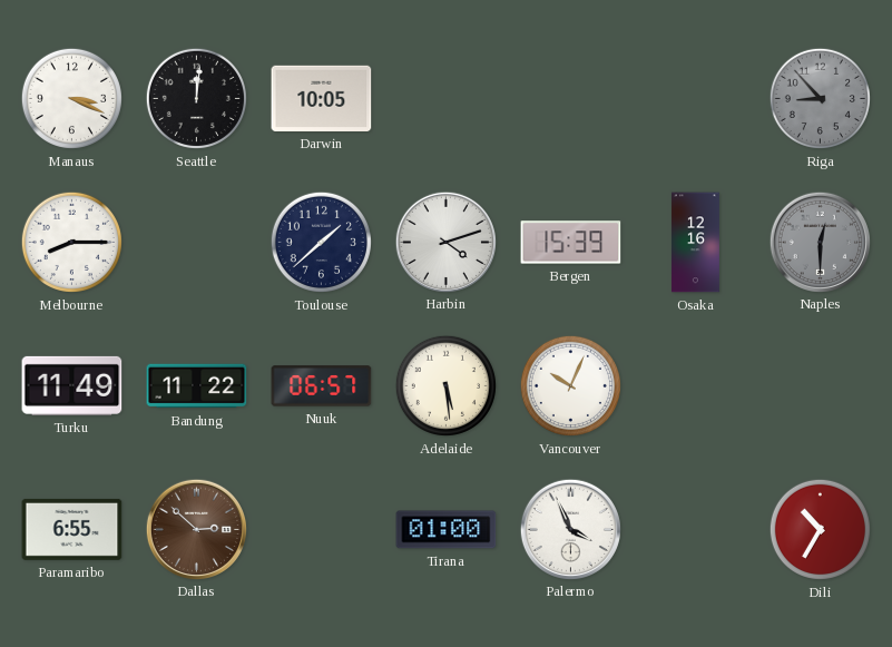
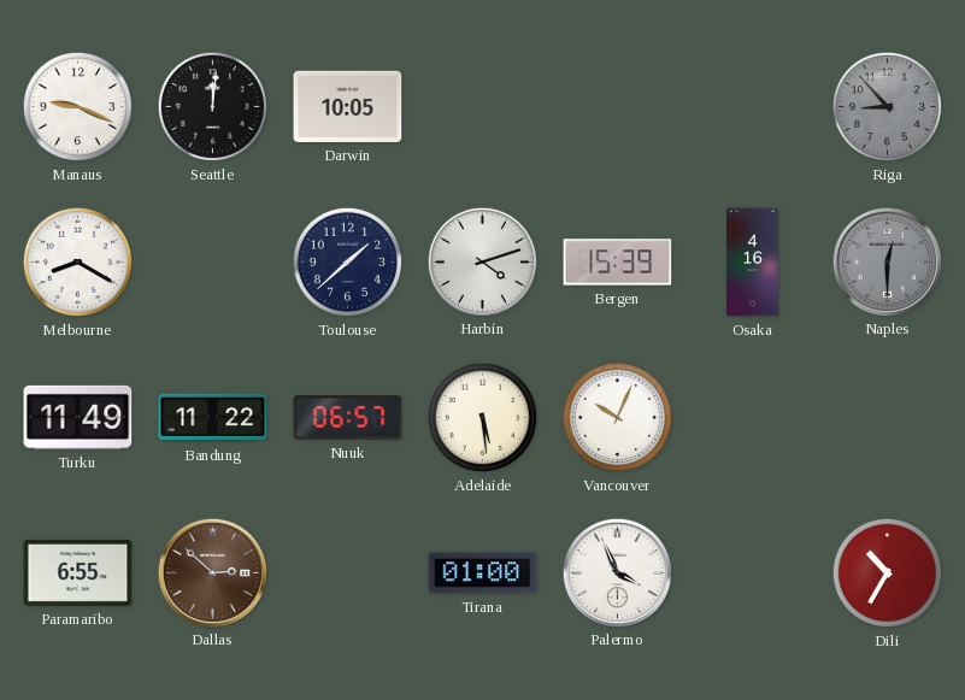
Manaus: 3:19 -> 9:19 (77, 106)
Melbourne: 8:15 -> 8:20 (77, 261)
Osaka: 12:16 -> 4:16 (752, 263)
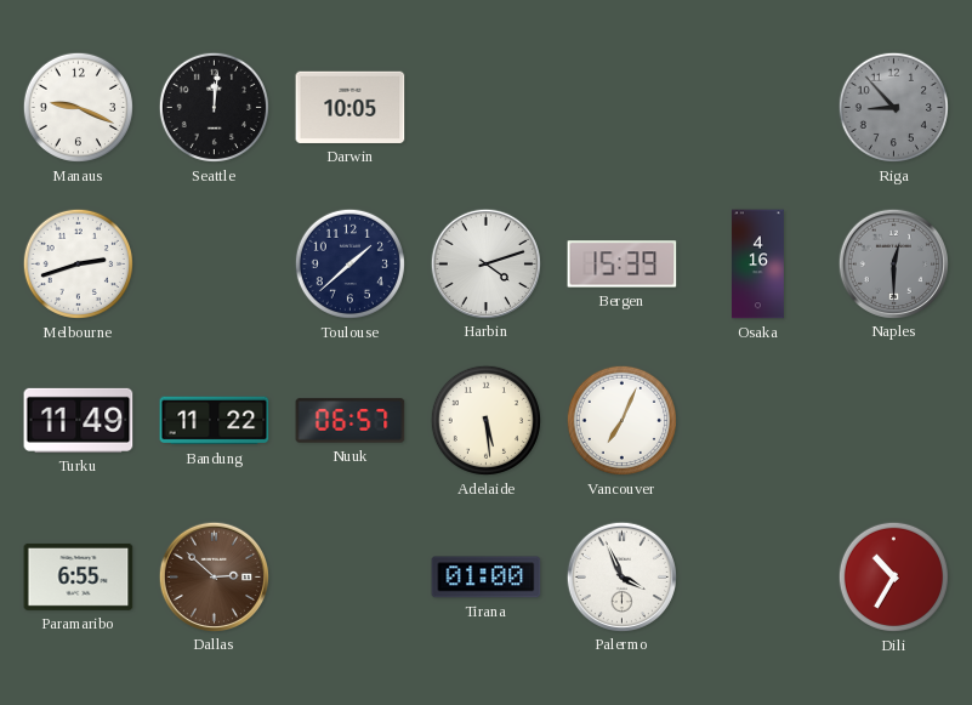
Melbourne: 8:20 -> 2:42 (78, 263)
Vancouver: 10:04 -> 7:04 (621, 420)
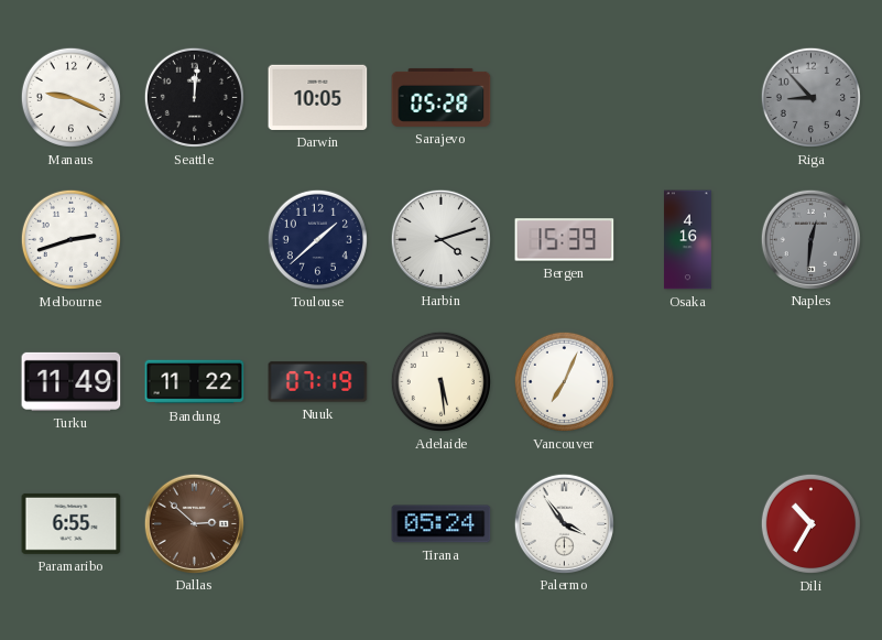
Sarajevo: none -> 05:28 (442, 97)
Naples: 12:30 -> 12:31 (810, 239)
Nuuk: 06:57 -> 07:19 (318, 382)
Tirana: 01:00 -> 05:24 (442, 524)
Palermo: 3:56 -> 3:54 (564, 523)
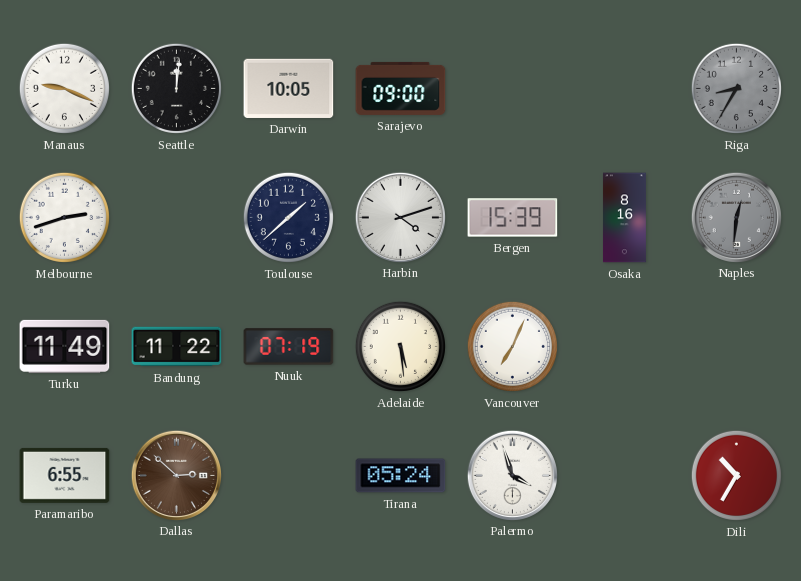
Sarajevo: 05:28 -> 09:00 (401, 88)
Riga: 8:53 -> 8:35 (736, 88)
Osaka: 4:16 -> 8:16 (624, 218)
Palermo: 3:54 -> 3:57 (512, 475)
